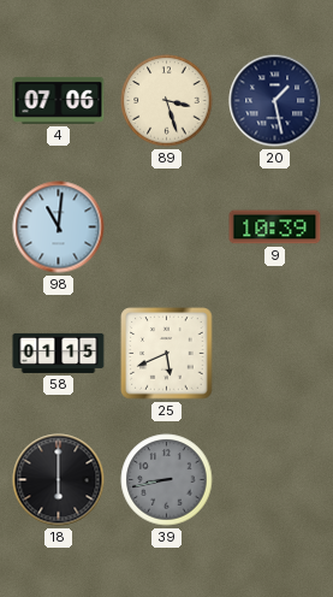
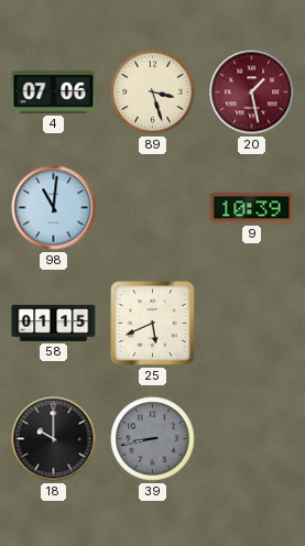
20 dial: navy -> burgundy (252, 92)
18: 6:00 -> 10:00 (54, 439)
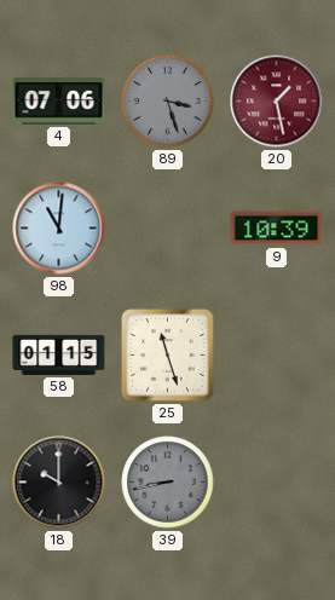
89 dial: cream -> grey (168, 102)
25: 5:41 -> 11:27 (168, 356)
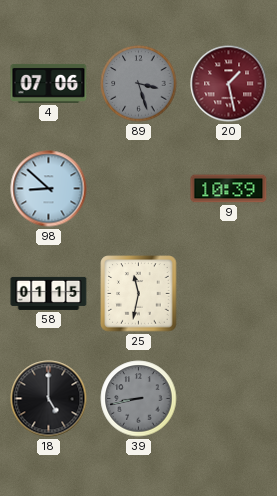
98: 11:01 -> 8:52 (49, 189)
25: 11:27 -> 11:32 (139, 294)
18: 10:00 -> 5:00 (49, 399)
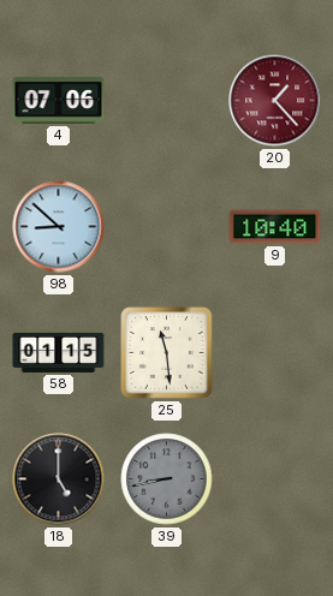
89: 3:27 -> none (139, 84)
20: 1:28 -> 1:23 (275, 101)
9: 10:39 -> 10:40 (275, 227)
25: 11:32 -> 11:29 (167, 353)
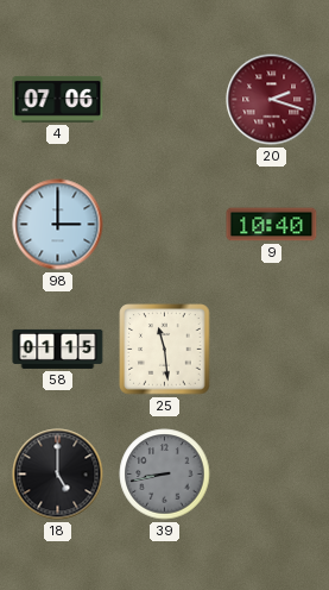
20: 1:23 -> 2:18 (272, 100)
98: 8:52 -> 3:00 (58, 225)
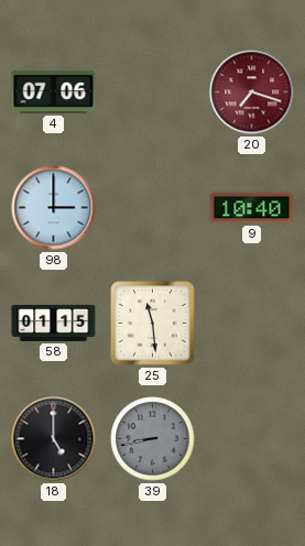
20: 2:18 -> 7:18 (252, 92)
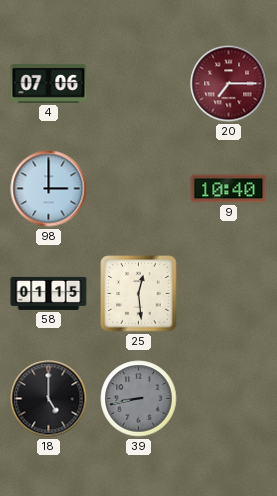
20: 7:18 -> 7:15 (229, 84)
25: 11:29 -> 12:29 (139, 294)
